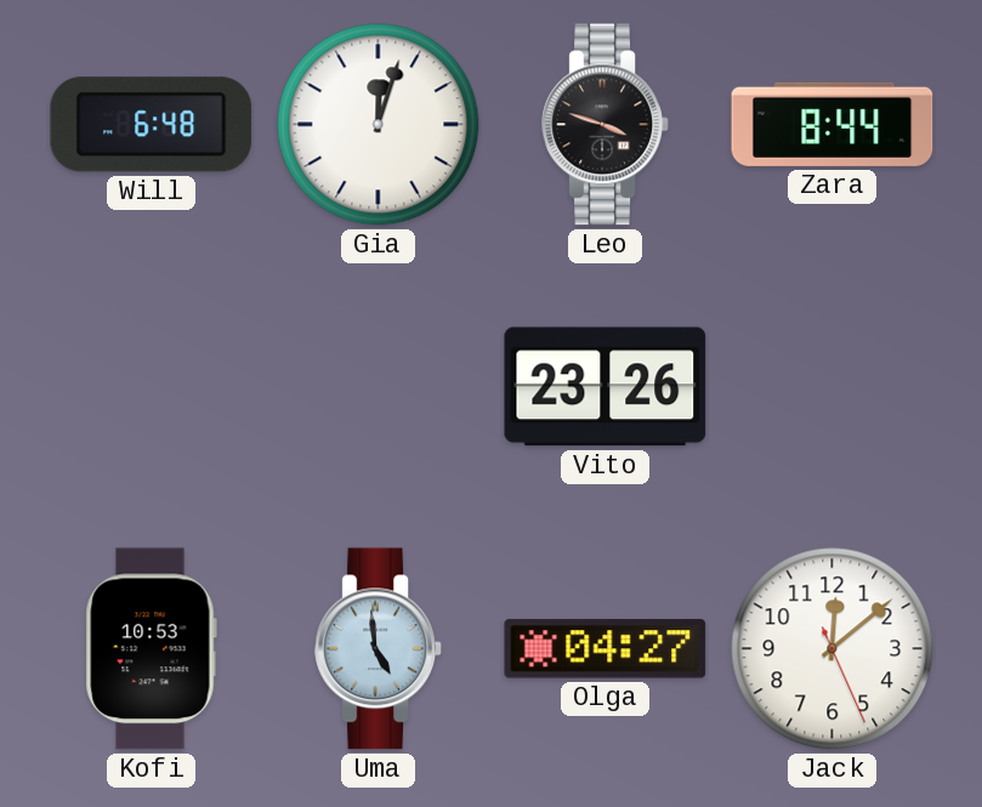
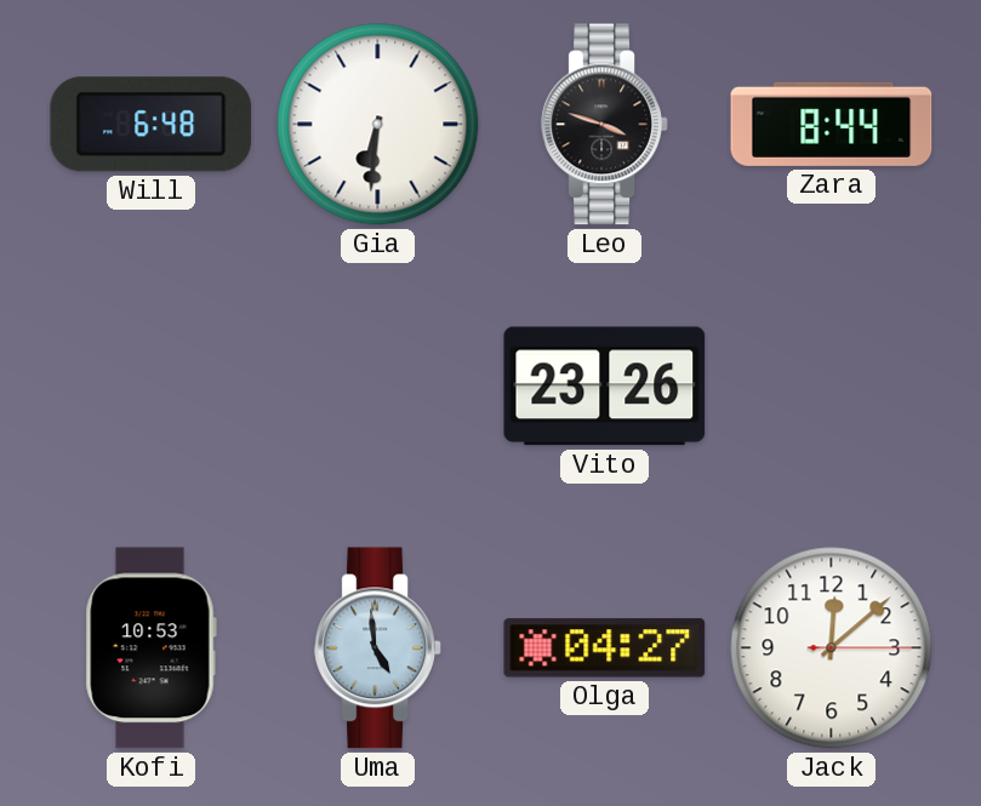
Gia: 12:03 -> 6:31 (378, 125)
Jack: 12:08:26 -> 12:08:15 (832, 648)
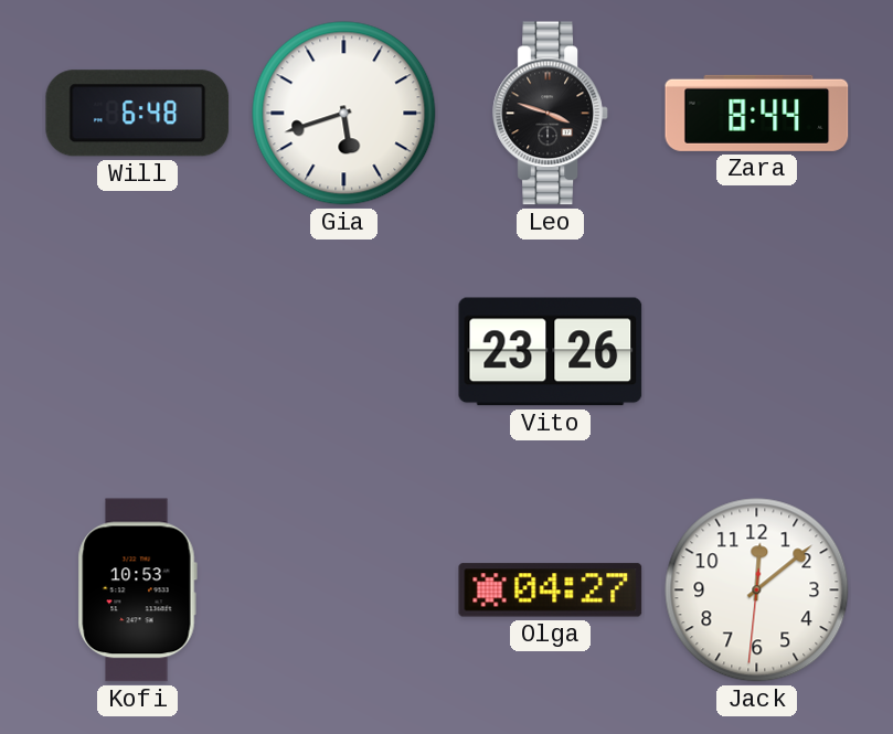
Gia: 6:31 -> 5:42 (344, 114)
Uma: 4:59 -> none (378, 648)
Jack: 12:08:15 -> 12:08:31 (757, 591)
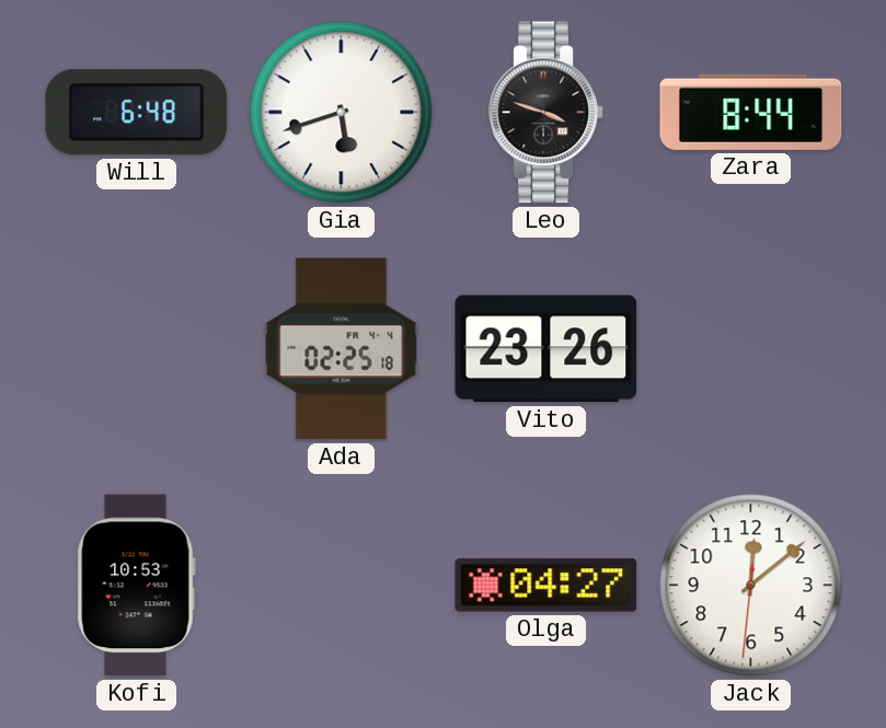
Ada: none -> 02:25 (342, 349)
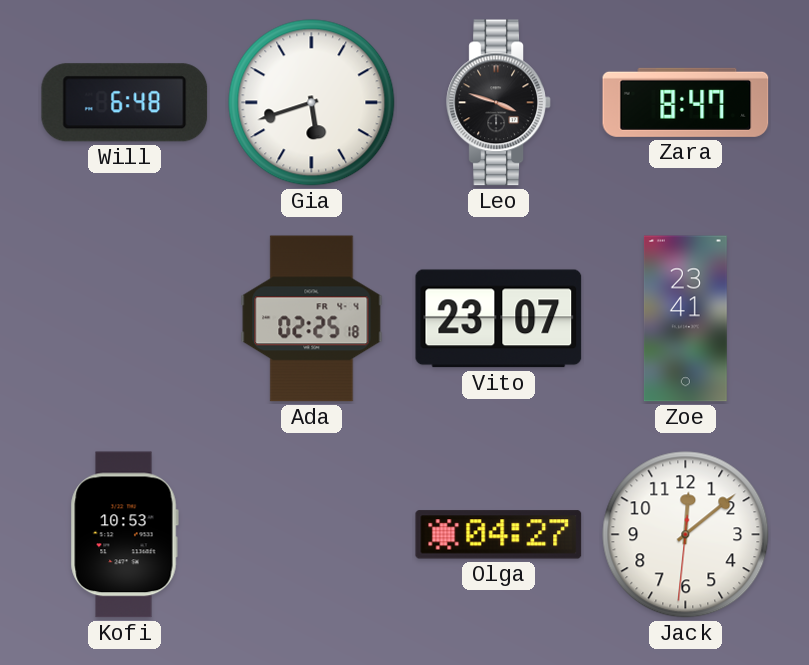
Zara: 8:44 -> 8:47 (686, 102)
Vito: 23:26 -> 23:07 (499, 319)
Zoe: none -> 23:41 (685, 319)
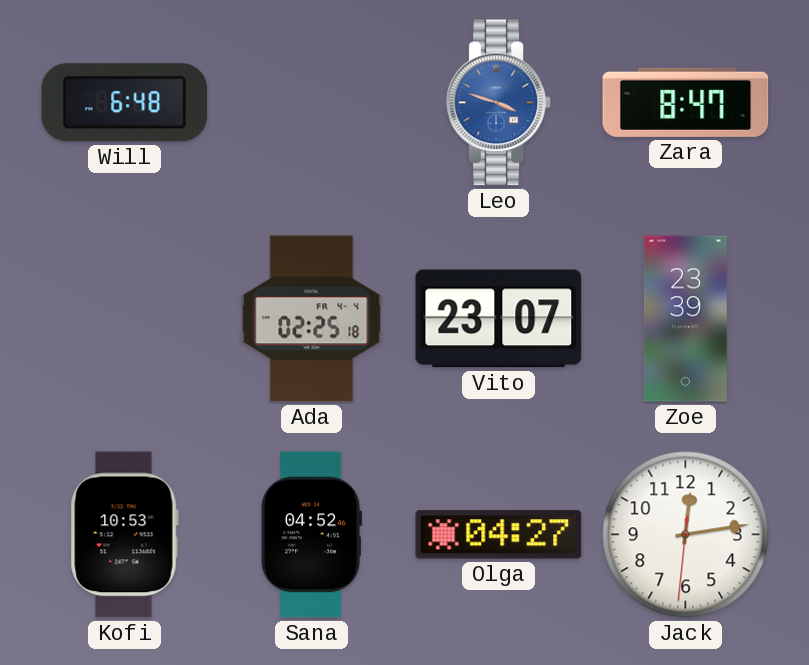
Gia: 5:42 -> none (312, 103)
Leo dial: black -> blue (499, 103)
Zoe: 23:41 -> 23:39 (685, 319)
Sana: none -> 04:52 (311, 535)
Jack: 12:08 -> 12:13 (686, 535)
